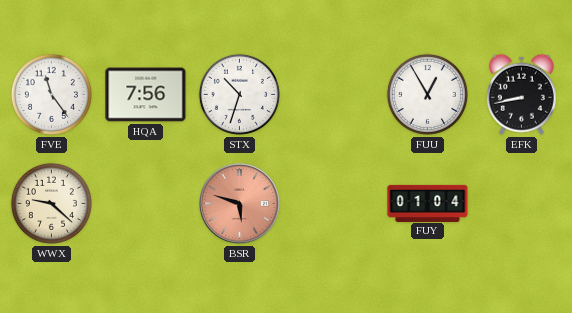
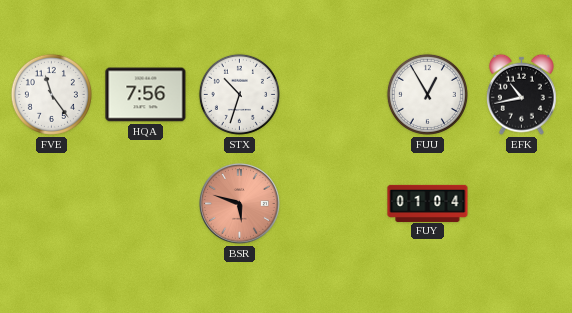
EFK: 8:43 -> 10:43 (521, 94)
WWX: 9:22 -> none (51, 203)
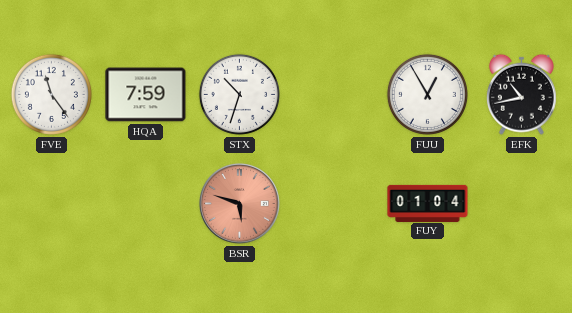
HQA: 7:56 -> 7:59 (146, 95)
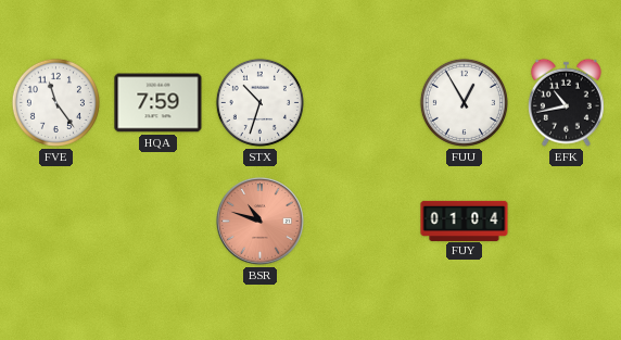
BSR: 5:48 -> 10:48 (259, 221)
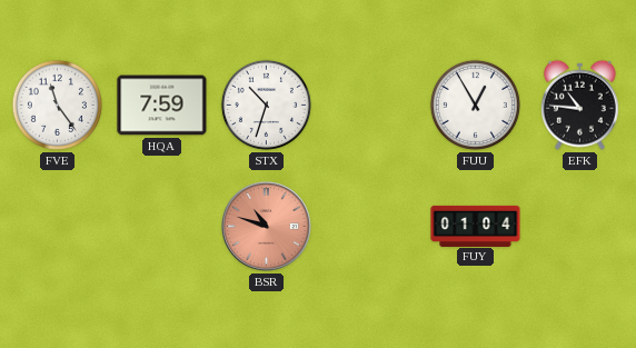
EFK: 10:43 -> 10:46 (579, 105)
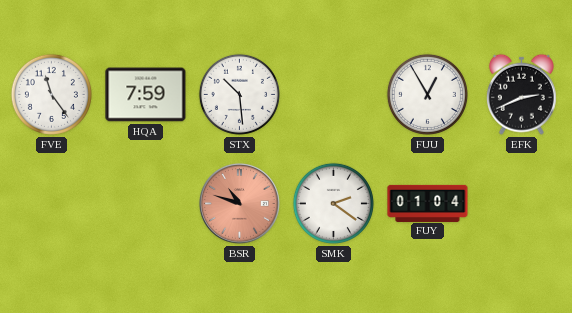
STX: 10:33 -> 10:29 (239, 94)
EFK: 10:46 -> 2:41 (521, 94)
SMK: none -> 2:21 (333, 203)
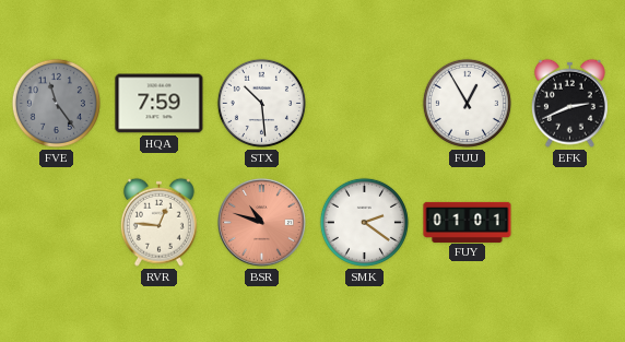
FVE dial: white -> grey (56, 103)
RVR: none -> 12:46 (158, 222)
FUY: 01:04 -> 01:01 (468, 222)
